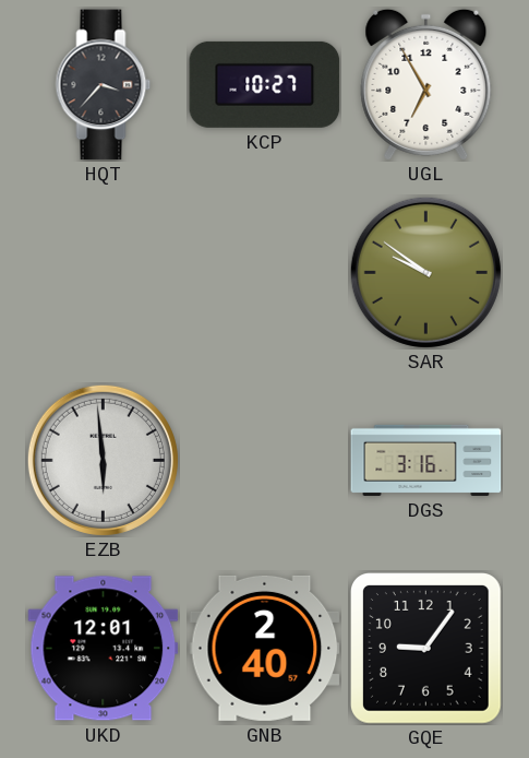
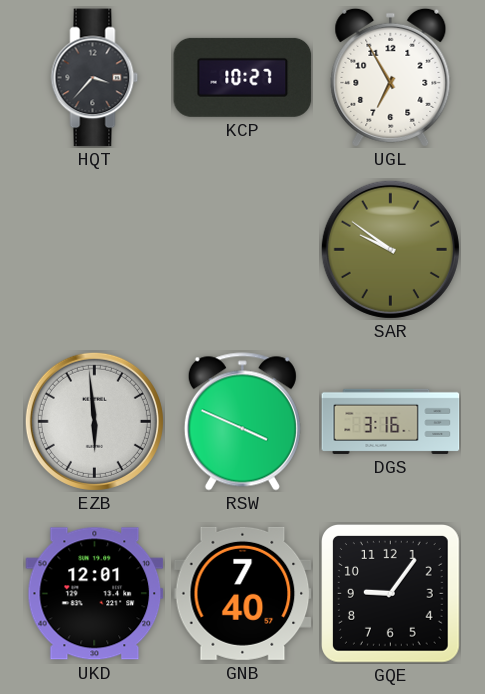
RSW: none -> 3:49 (242, 422)
GNB: 2:40 -> 7:40 (243, 593)
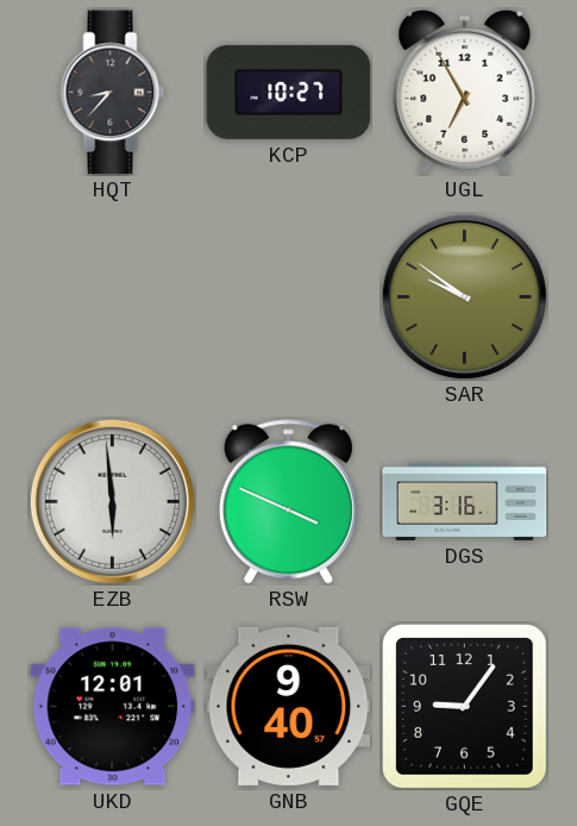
HQT: 3:37 -> 8:37 (113, 93)
GNB: 7:40 -> 9:40 (289, 706)
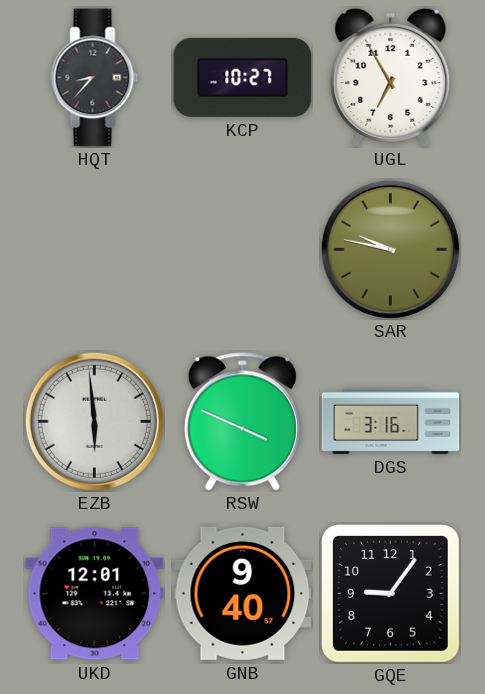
SAR: 9:51 -> 9:47 (390, 249)
